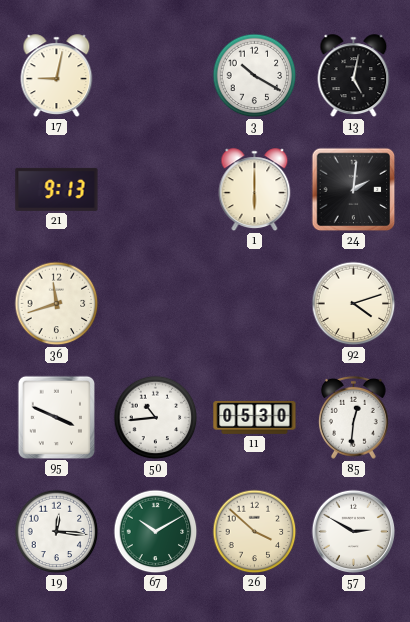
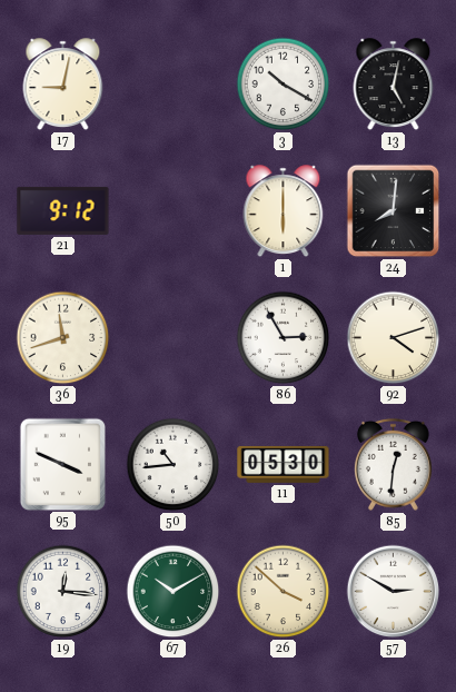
21: 9:13 -> 9:12 (63, 210)
24: 2:01 -> 8:01 (394, 211)
86: none -> 2:55 (284, 338)
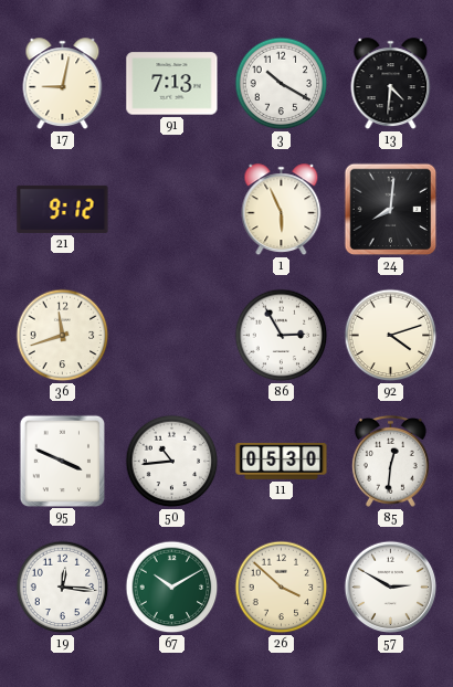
91: none -> 7:13 (172, 84)
13: 5:02 -> 4:31 (391, 84)
1: 6:00 -> 5:56 (282, 210)
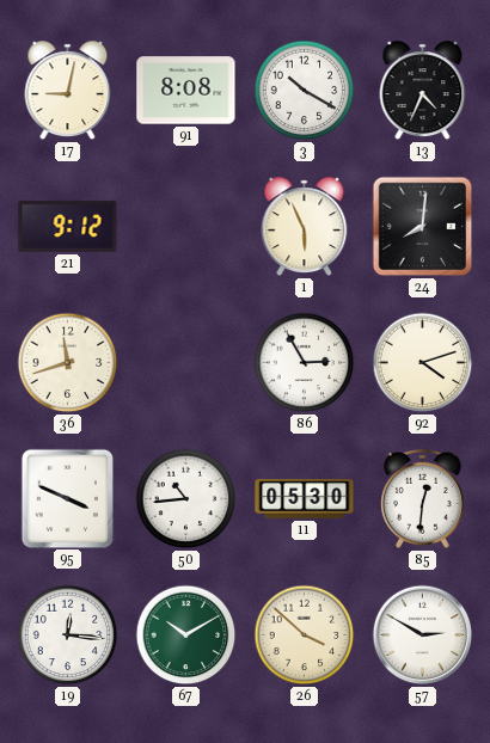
91: 7:13 -> 8:08 (186, 91)
13: 4:31 -> 4:34 (423, 91)
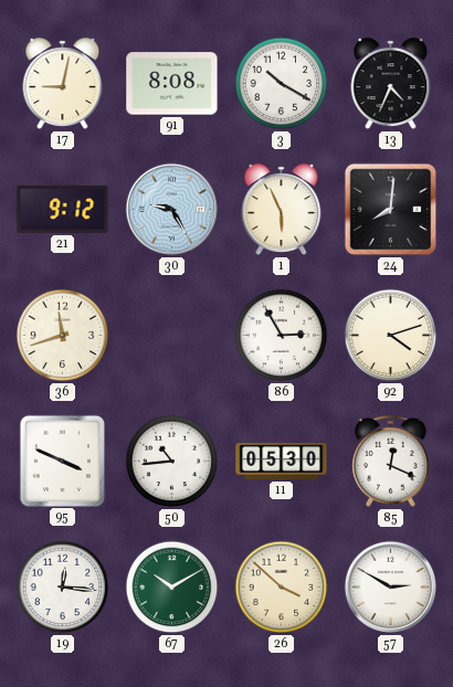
30: none -> 9:25 (172, 210)
85: 12:31 -> 12:19 (390, 461)
